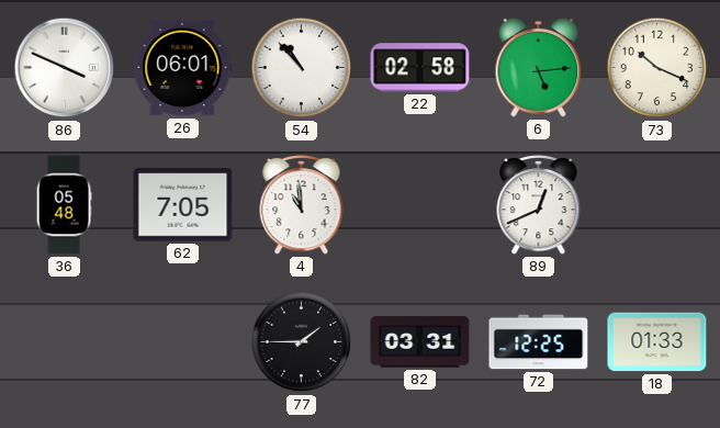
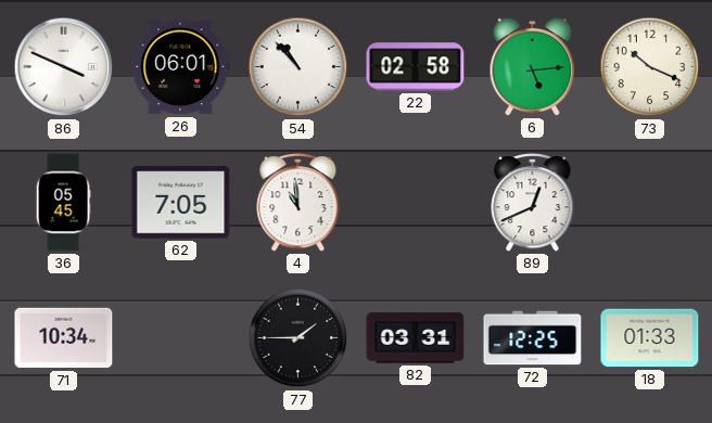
36: 05:48 -> 05:45 (63, 203)
71: none -> 10:34 (64, 338)
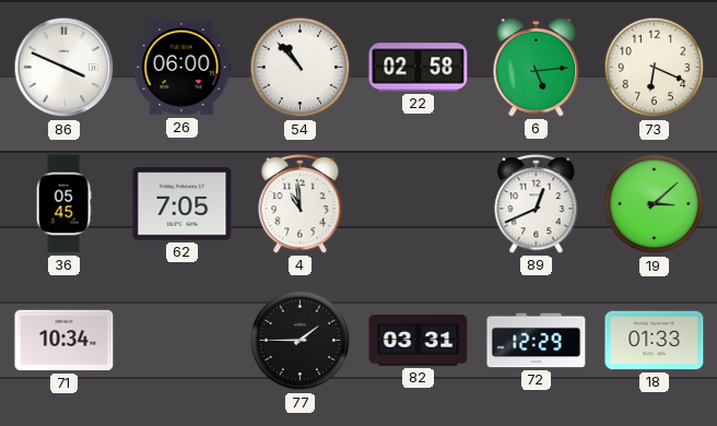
26: 06:01 -> 06:00 (183, 68)
73: 10:19 -> 6:19 (655, 68)
19: none -> 3:08 (655, 204)
72: 12:25 -> 12:29 (537, 341)
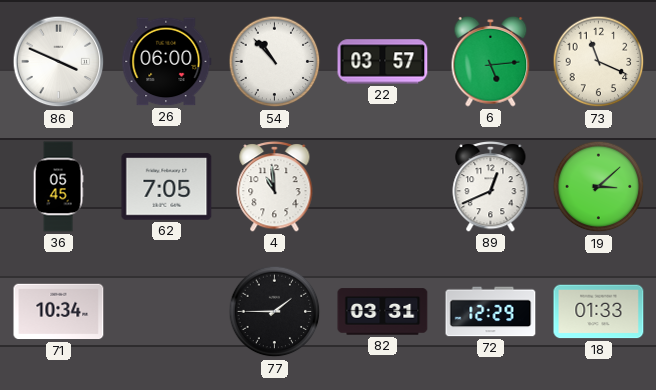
22: 02:58 -> 03:57 (383, 62)
73: 6:19 -> 11:19 (599, 62)
